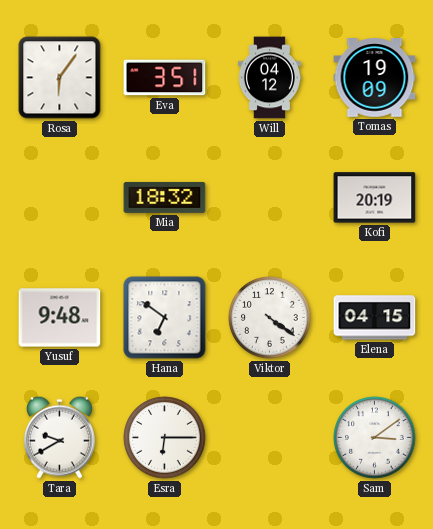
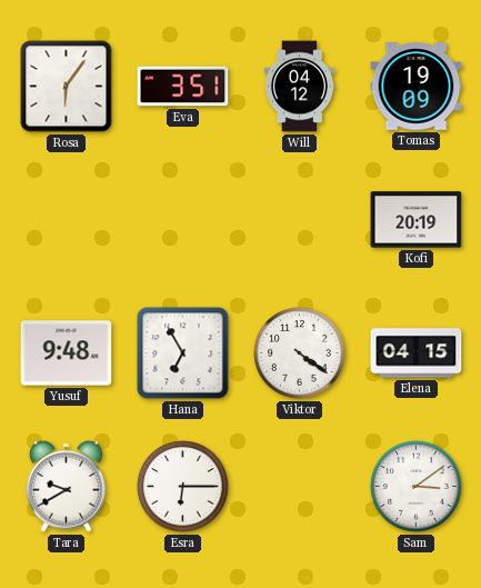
Mia: 18:32 -> none (165, 197)
Hana: 6:51 -> 6:55 (183, 353)
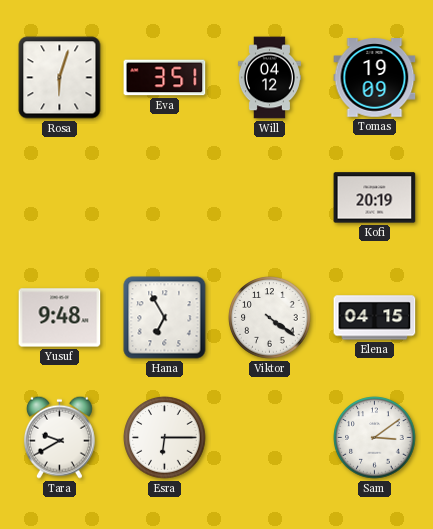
Rosa: 6:06 -> 6:03 (60, 78)
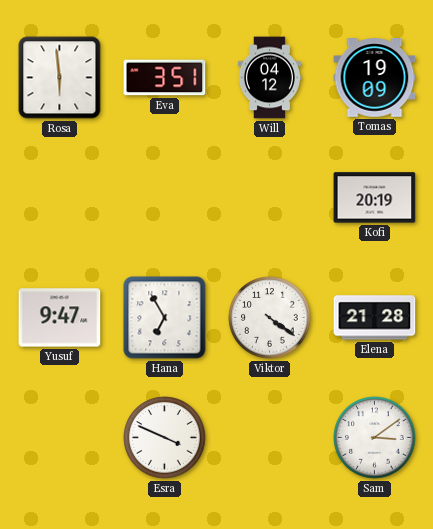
Rosa: 6:03 -> 5:59 (60, 78)
Yusuf: 9:48 -> 9:47 (60, 318)
Elena: 04:15 -> 21:28 (375, 318)
Tara: 9:40 -> none (59, 437)
Esra: 6:15 -> 3:49 (165, 438)
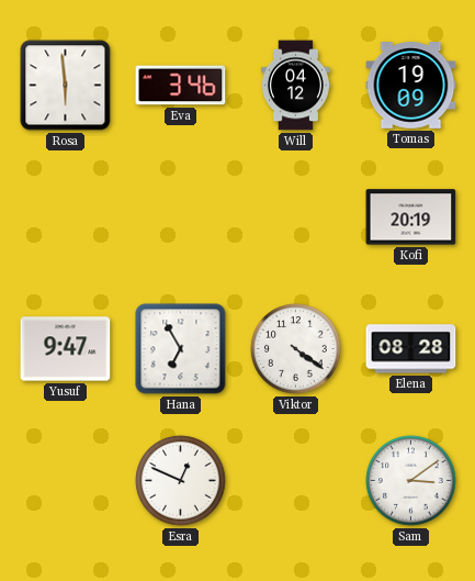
Eva: 3:51 -> 3:46 (181, 86)
Elena: 21:28 -> 08:28 (411, 349)
Esra: 3:49 -> 12:49 (181, 481)
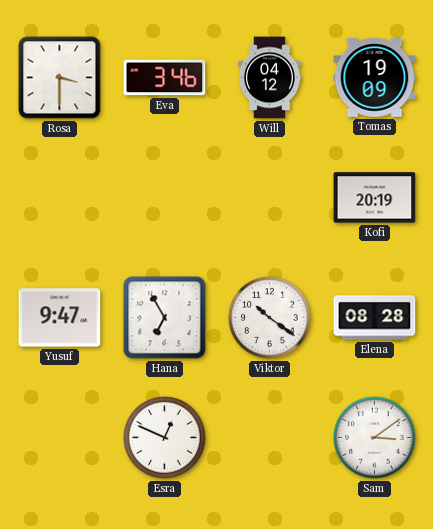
Rosa: 5:59 -> 3:30 (60, 78)
Viktor: 4:21 -> 10:21 (270, 318)
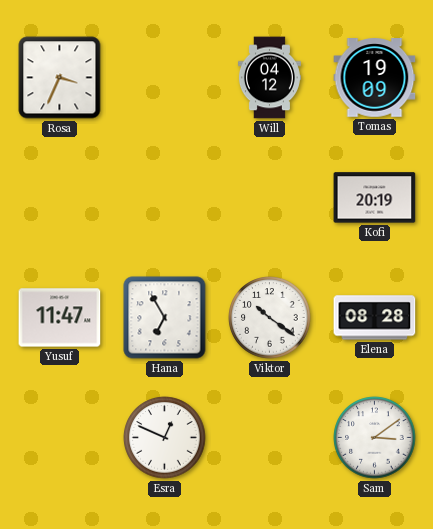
Rosa: 3:30 -> 3:34 (60, 78)
Eva: 3:46 -> none (165, 78)
Yusuf: 9:47 -> 11:47 (60, 318)
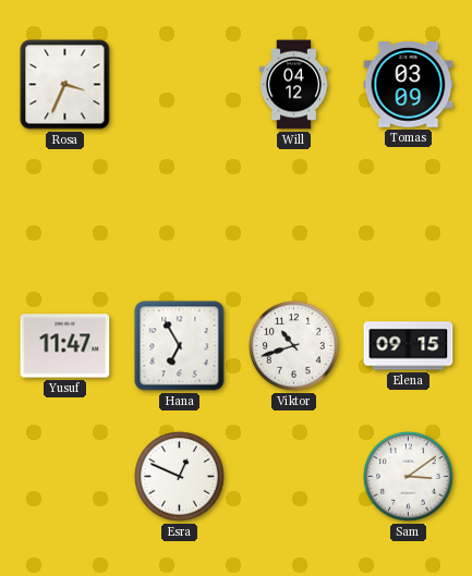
Tomas: 19:09 -> 03:09 (409, 85)
Kofi: 20:19 -> none (375, 198)
Viktor: 10:21 -> 10:42 (294, 346)
Elena: 08:28 -> 09:15 (409, 346)
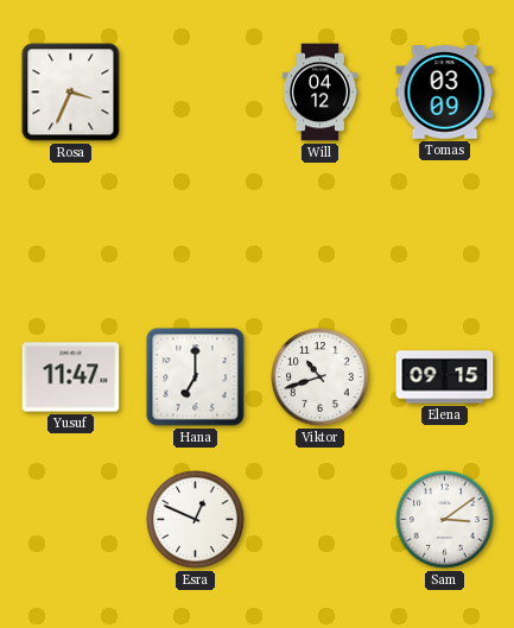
Hana: 6:55 -> 7:00 (196, 378)
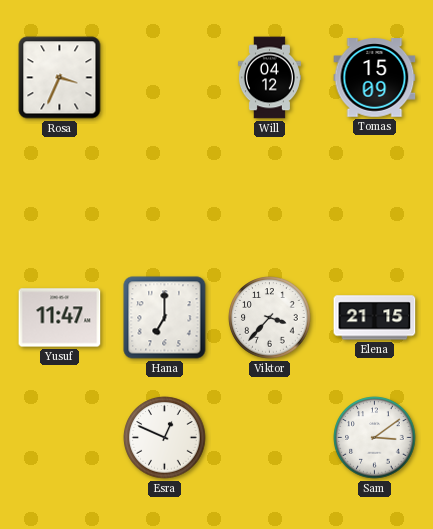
Tomas: 03:09 -> 15:09 (375, 78)
Viktor: 10:42 -> 3:37 (270, 318)
Elena: 09:15 -> 21:15 (375, 318)
